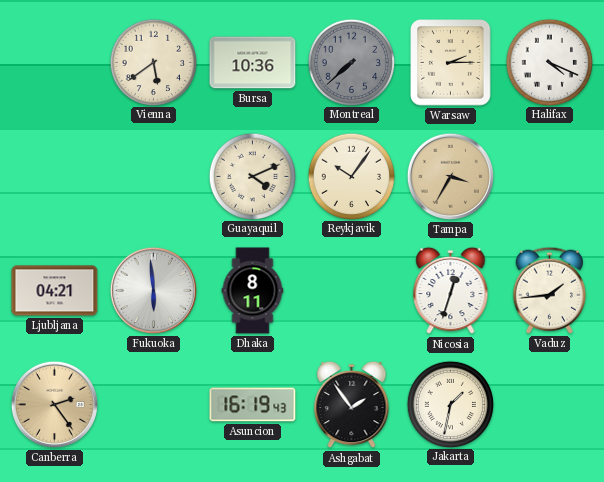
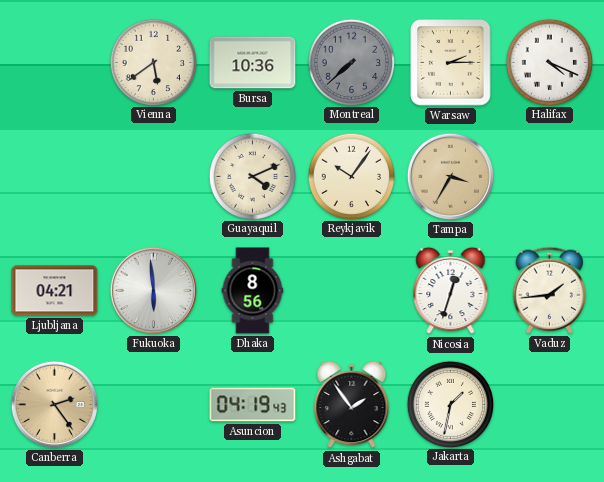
Dhaka: 8:11 -> 8:56 (253, 291)
Asuncion: 16:19 -> 04:19 (253, 405)
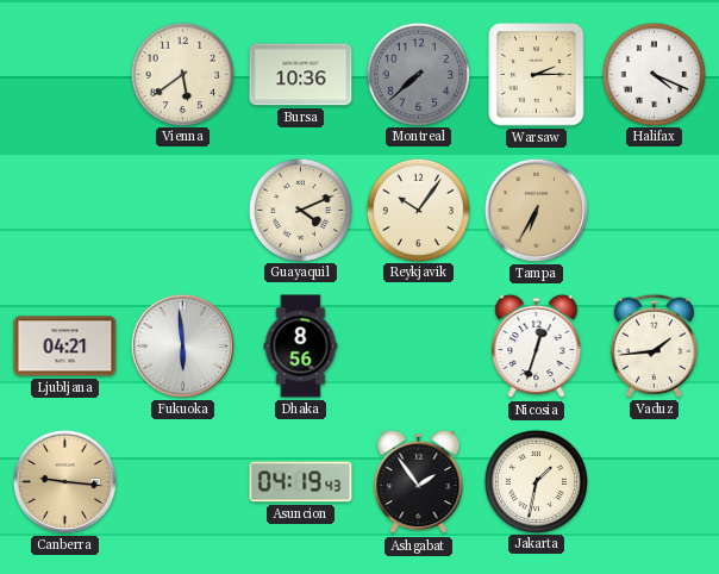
Tampa: 3:35 -> 6:35 (536, 210)
Canberra: 2:24 -> 9:16 (64, 481)
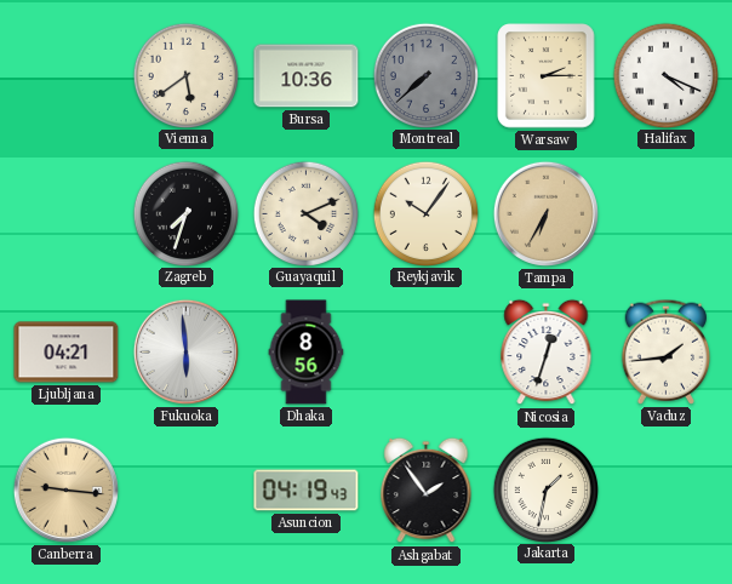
Zagreb: none -> 7:33 (185, 213)
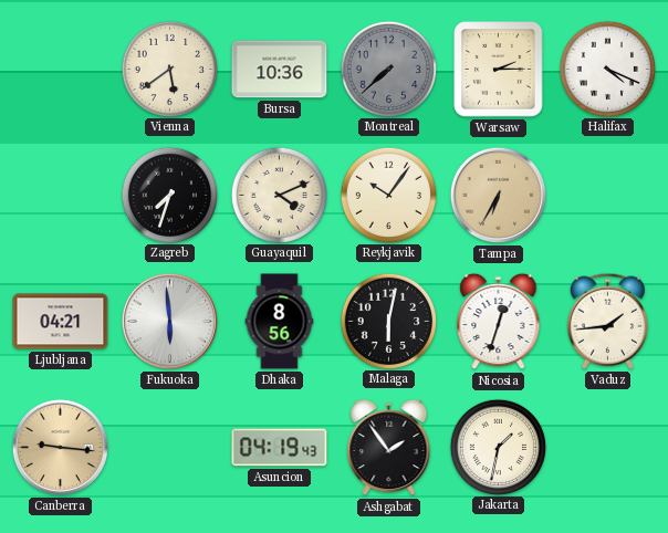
Malaga: none -> 6:02 (388, 321)
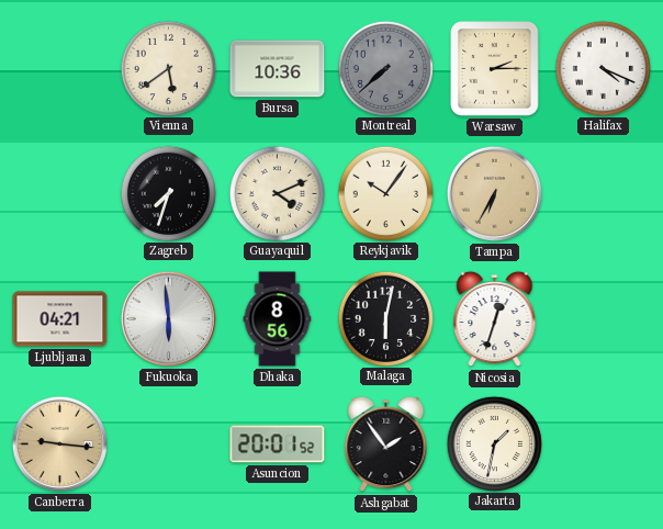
Vaduz: 1:44 -> none (607, 321)
Asuncion: 04:19 -> 20:01 (278, 444)
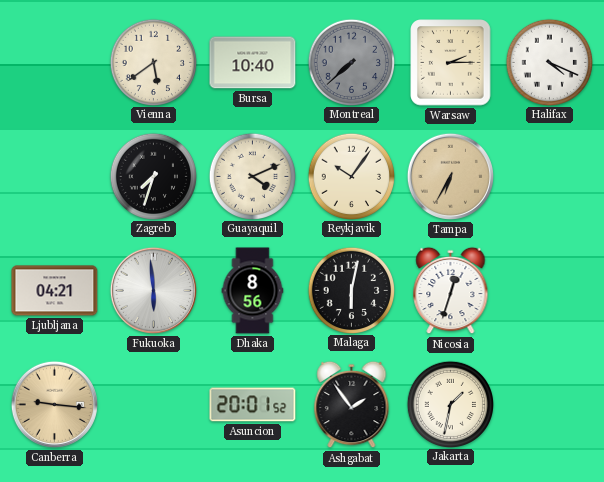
Bursa: 10:36 -> 10:40 (253, 63)
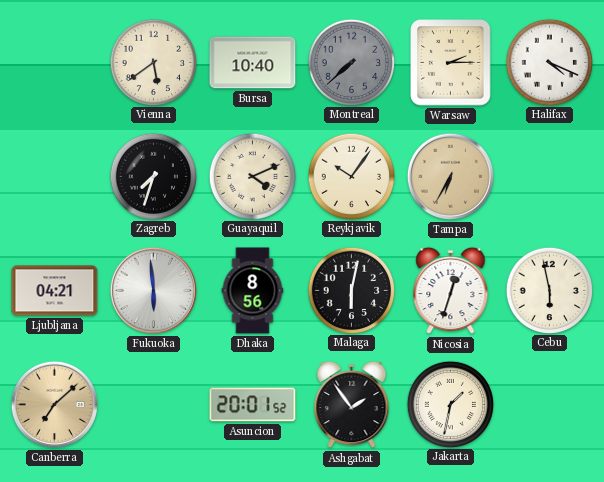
Cebu: none -> 5:58 (549, 290)
Canberra: 9:16 -> 7:08 (54, 404)
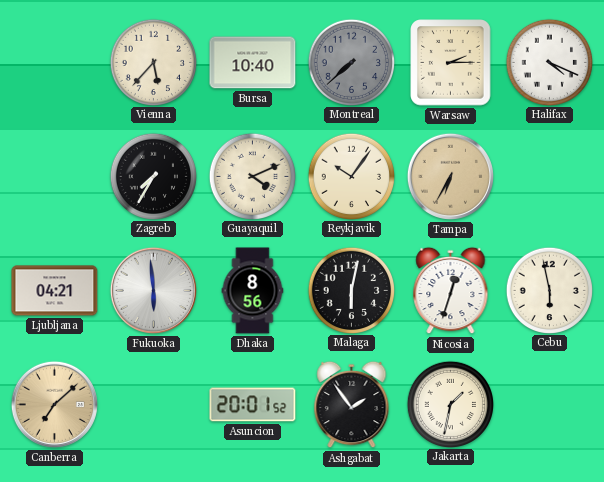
Vienna: 5:39 -> 5:37 (153, 62)
Zagreb: 7:33 -> 7:35 (153, 176)
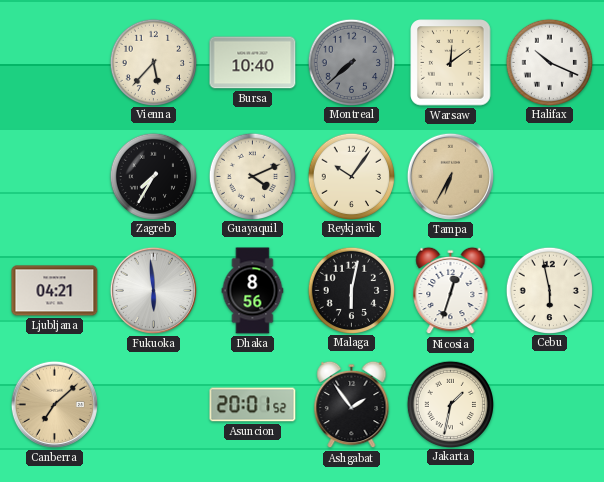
Warsaw: 2:15 -> 12:09 (451, 63)
Halifax: 4:19 -> 10:19 (549, 62)
